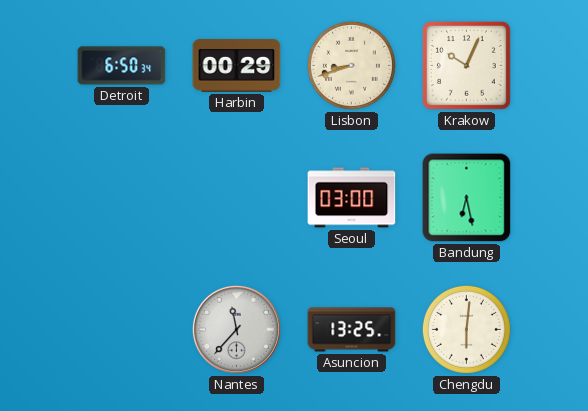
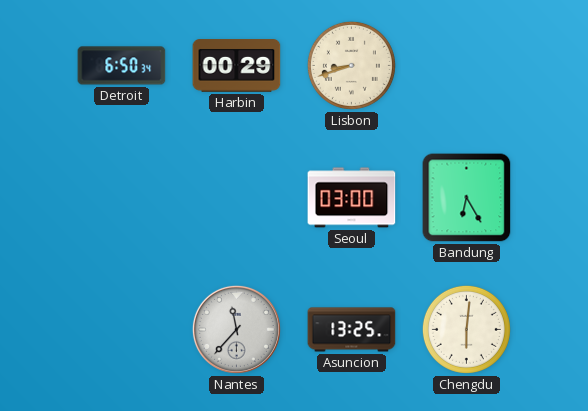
Krakow: 10:04 -> none (466, 65)
Bandung: 6:28 -> 6:25 (467, 198)
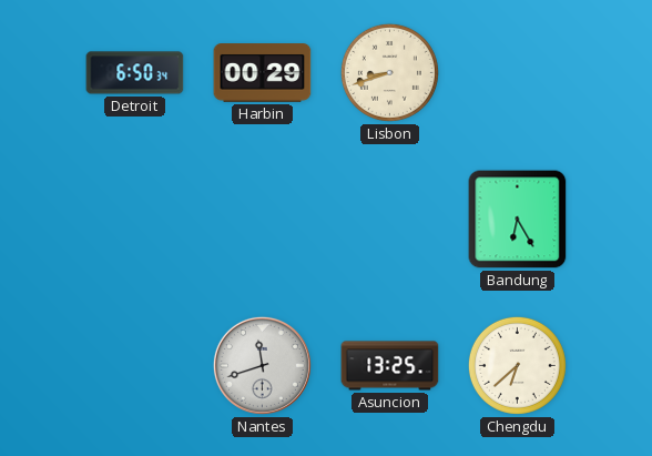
Seoul: 03:00 -> none (352, 198)
Nantes: 11:37 -> 11:42 (262, 365)
Chengdu: 6:01 -> 6:38 (517, 365)
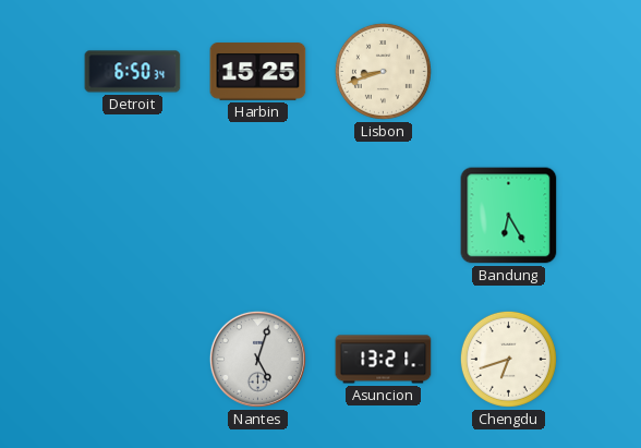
Harbin: 00:29 -> 15:25 (258, 72)
Nantes: 11:42 -> 5:03 (257, 359)
Asuncion: 13:25 -> 13:21 (384, 360)
Chengdu: 6:38 -> 6:42 (508, 359)
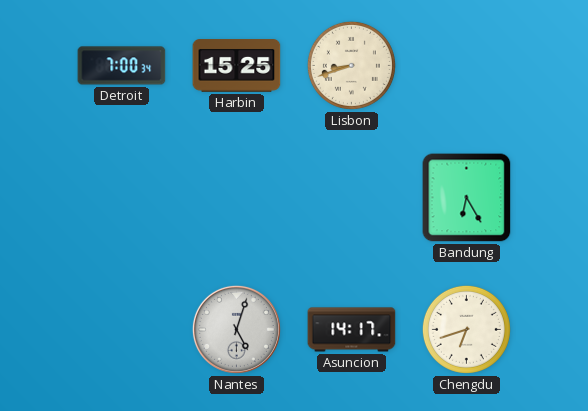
Detroit: 6:50 -> 7:00 (122, 66)
Asuncion: 13:21 -> 14:17 (352, 330)
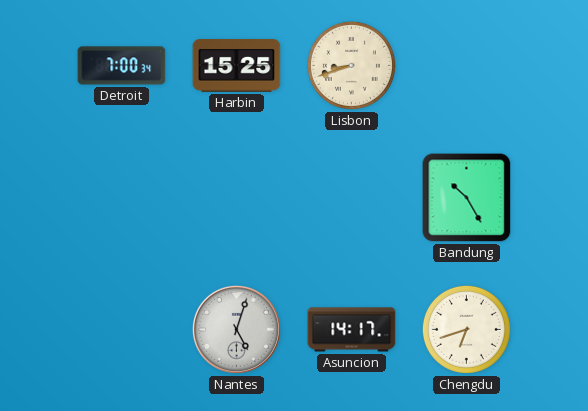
Bandung: 6:25 -> 10:25 (467, 198)
